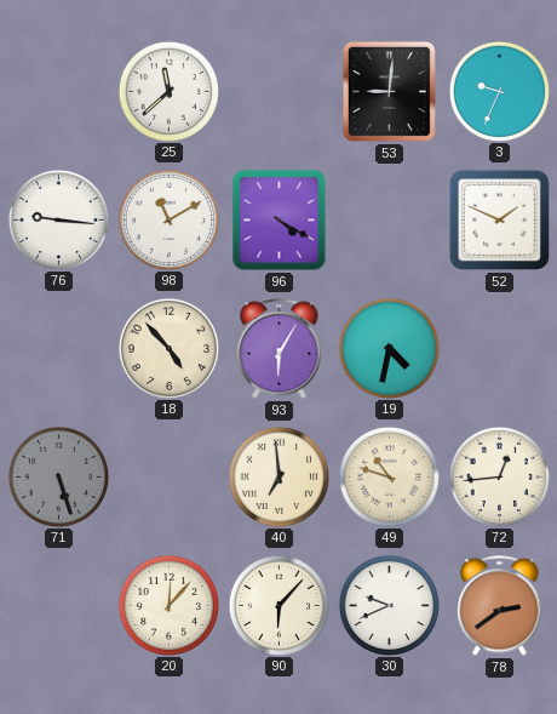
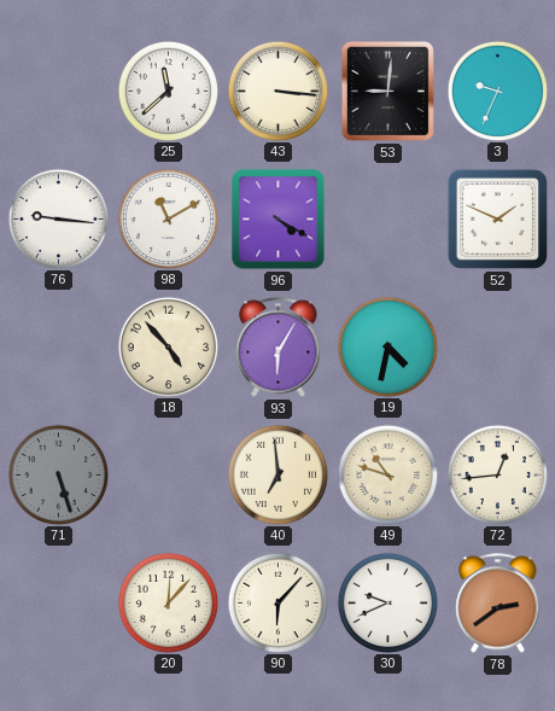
43: none -> 3:16 (277, 91)
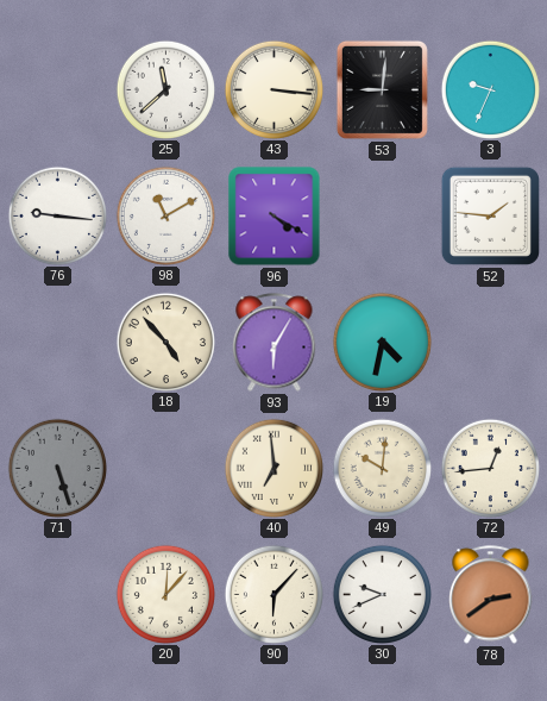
52: 1:49 -> 1:46 (490, 215)
49: 10:48 -> 10:01 (382, 468)
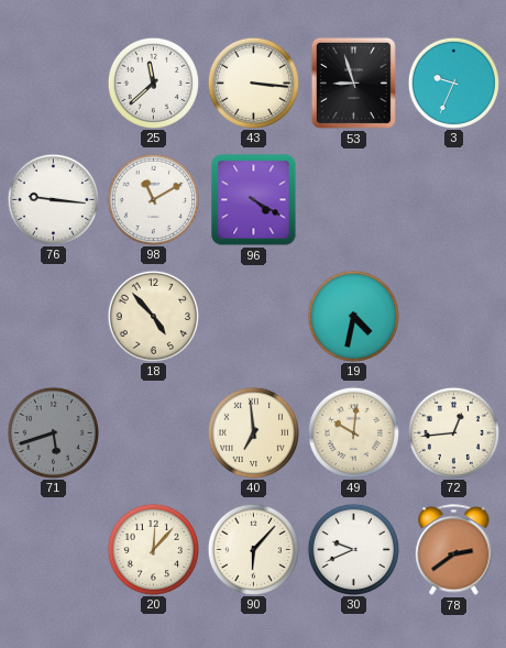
53: 9:01 -> 8:57 (353, 83)
52: 1:46 -> none (490, 215)
93: 6:05 -> none (275, 343)
71: 5:27 -> 5:42 (53, 432)
